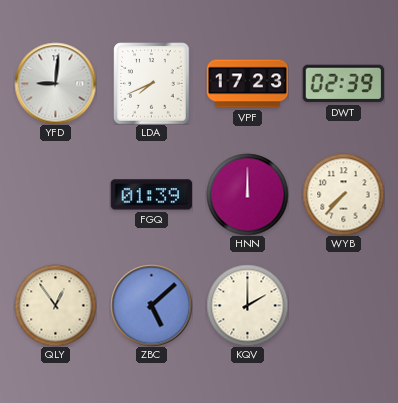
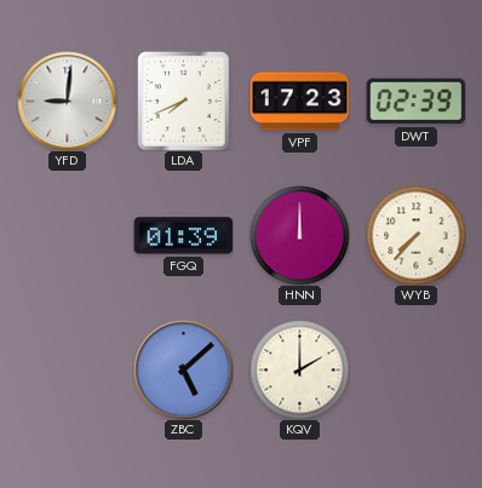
QLY: 12:54 -> none (55, 305)
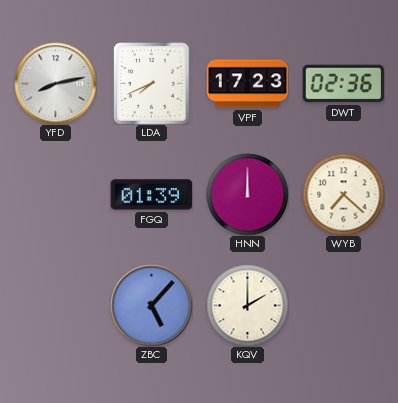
YFD: 9:01 -> 8:13 (55, 83)
DWT: 02:39 -> 02:36 (343, 84)
WYB: 7:37 -> 7:22 (343, 194)
ZBC: 5:08 -> 5:07 (151, 305)
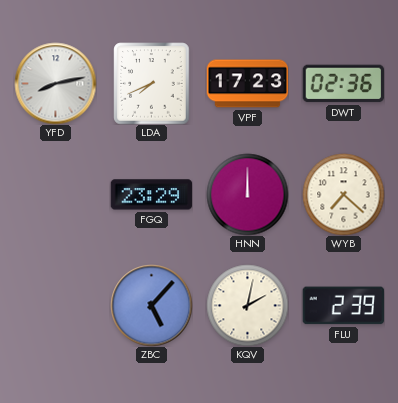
FGQ: 01:39 -> 23:29 (151, 195)
KQV: 2:00 -> 2:02 (247, 305)
FLU: none -> 2:39 (343, 306)
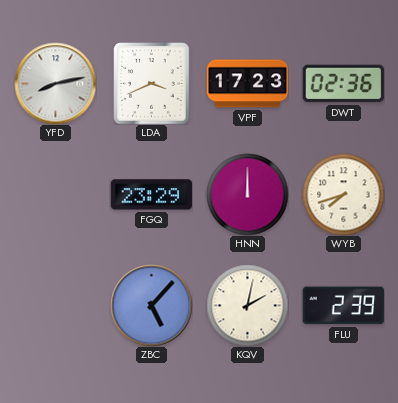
LDA: 7:41 -> 3:41 (152, 83)
WYB: 7:22 -> 7:42 (343, 194)
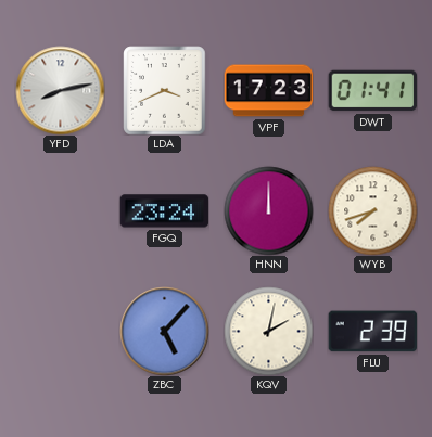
DWT: 02:36 -> 01:41 (372, 91)
FGQ: 23:29 -> 23:24 (164, 211)
